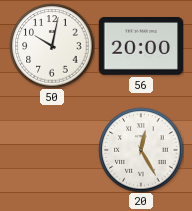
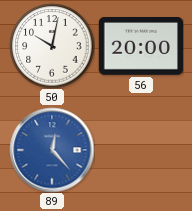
89: none -> 12:23 (52, 150)
20: 12:25 -> none (141, 150)
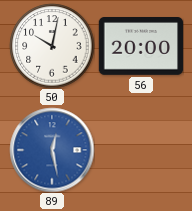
89: 12:23 -> 12:28 (52, 150)
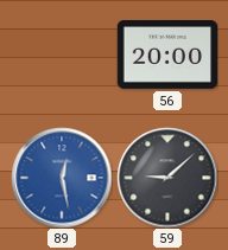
50: 10:02 -> none (52, 46)
59: none -> 9:08 (167, 178)
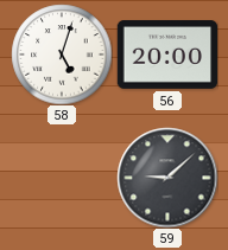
58: none -> 5:03 (62, 55)
89: 12:28 -> none (62, 178)
